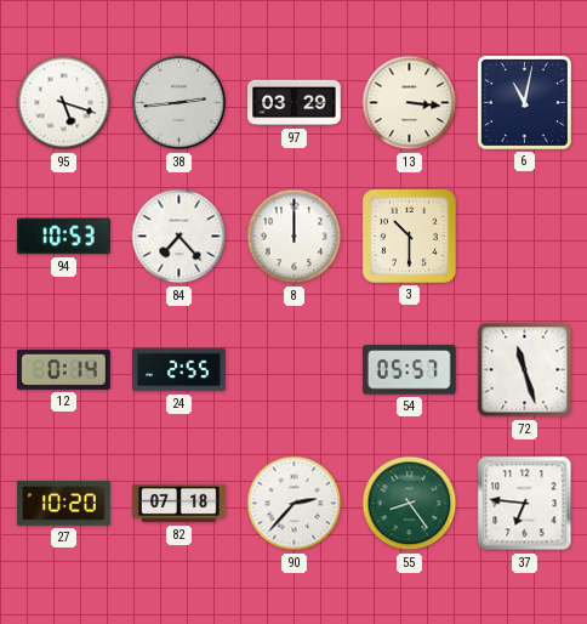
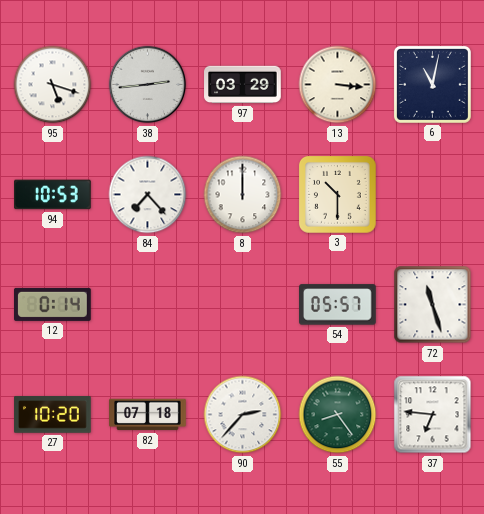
24: 2:55 -> none (179, 370)
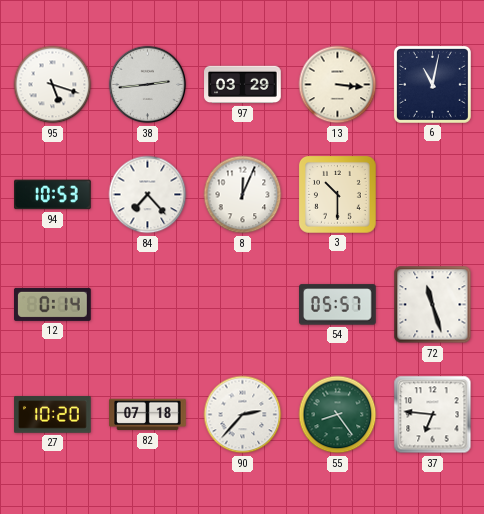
8: 12:00 -> 12:04 (243, 195)
